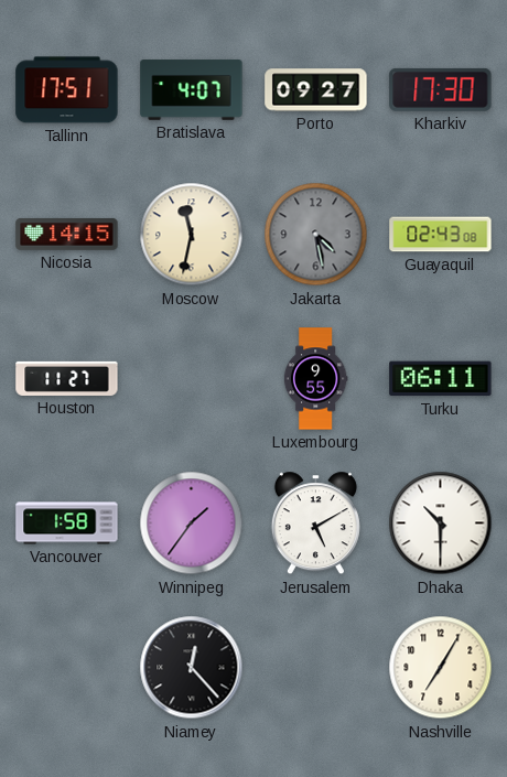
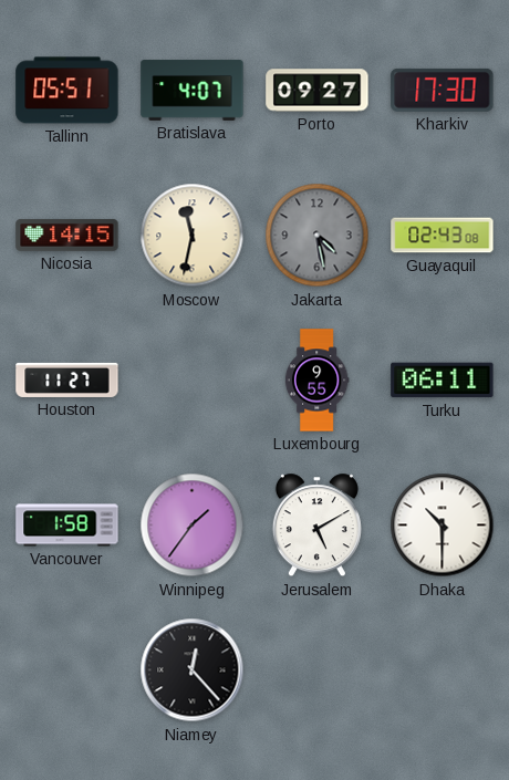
Tallinn: 17:51 -> 05:51 (67, 91)
Nashville: 7:05 -> none (441, 668)
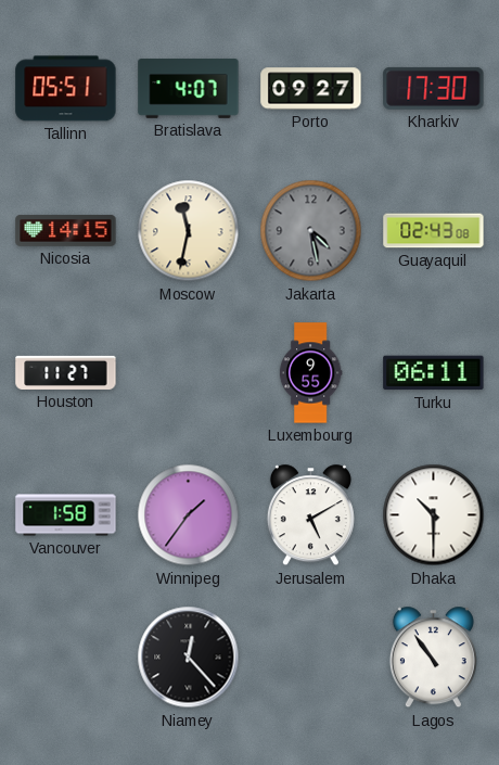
Lagos: none -> 10:54 (433, 658)
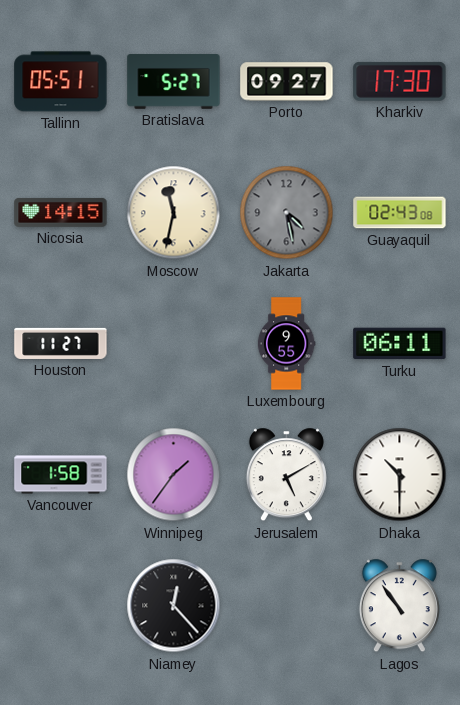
Bratislava: 4:07 -> 5:27 (174, 82)
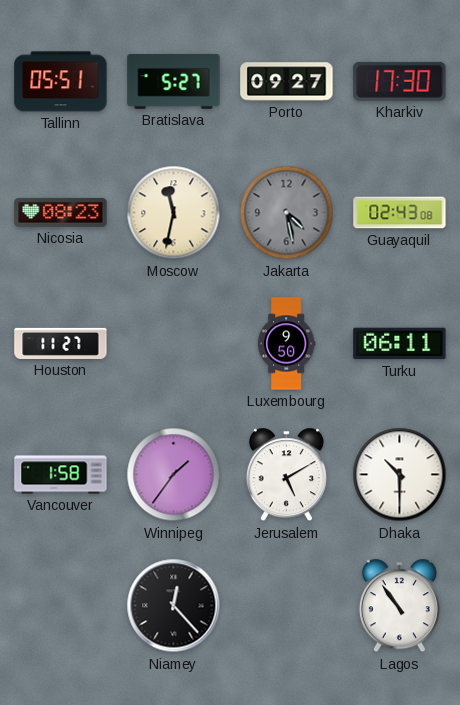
Nicosia: 14:15 -> 08:23 (61, 212)
Luxembourg: 9:55 -> 9:50 (286, 344)
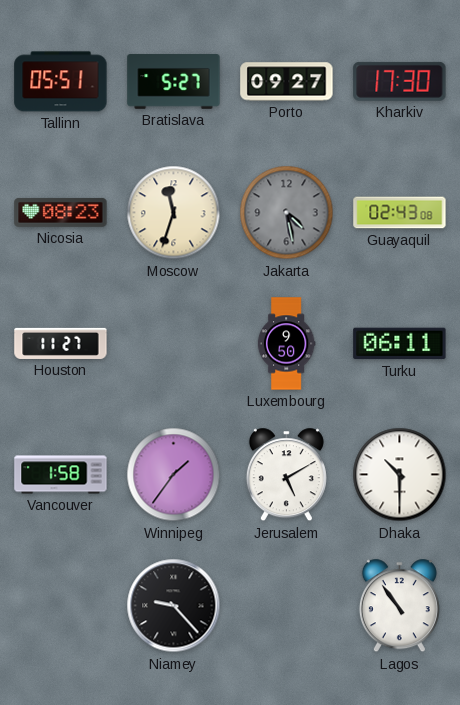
Moscow: 11:32 -> 11:33 (174, 213)
Niamey: 12:23 -> 9:23 (174, 606)
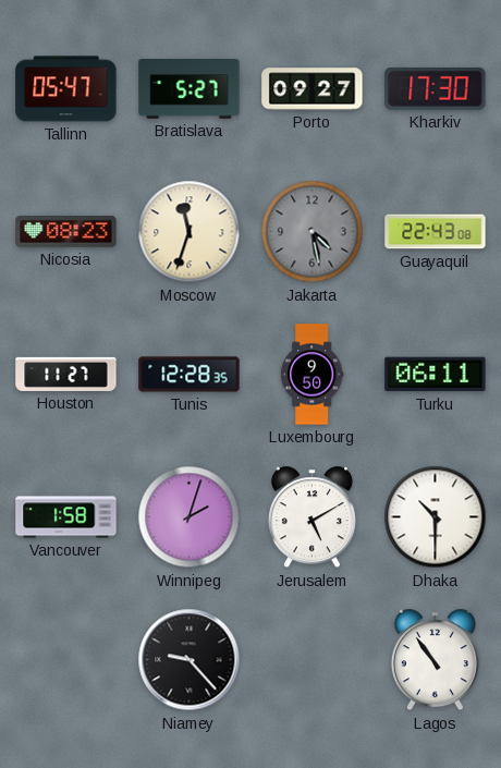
Tallinn: 05:51 -> 05:47 (66, 89)
Guayaquil: 02:43 -> 22:43 (436, 232)
Tunis: none -> 12:28 (190, 375)
Winnipeg: 1:36 -> 2:03 (190, 517)
